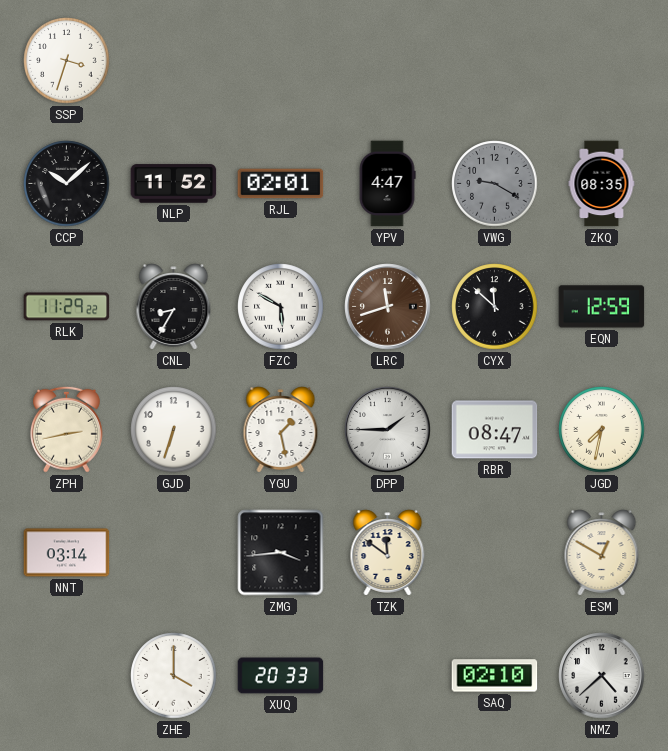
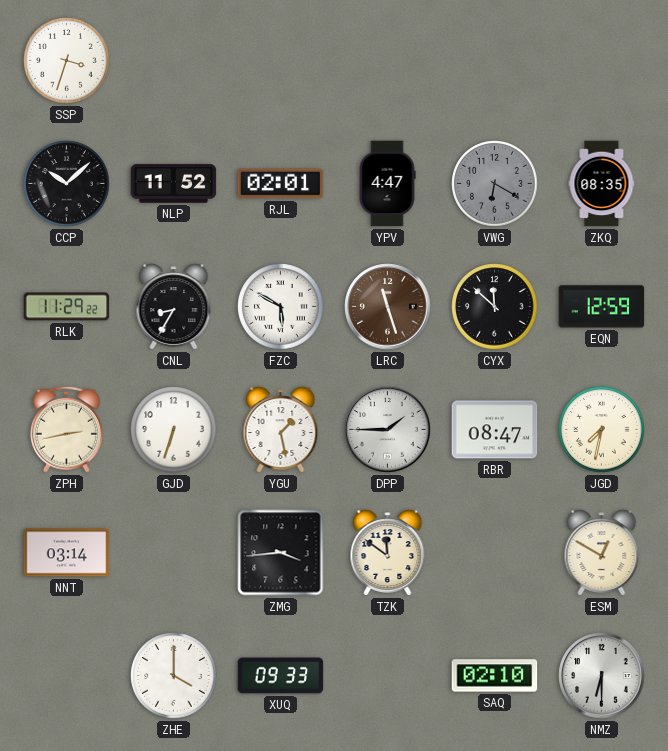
VWG: 9:20 -> 6:20 (495, 184)
LRC: 11:42 -> 11:27 (388, 307)
XUQ: 20:33 -> 09:33 (281, 676)
NMZ: 4:38 -> 6:30 (602, 676)
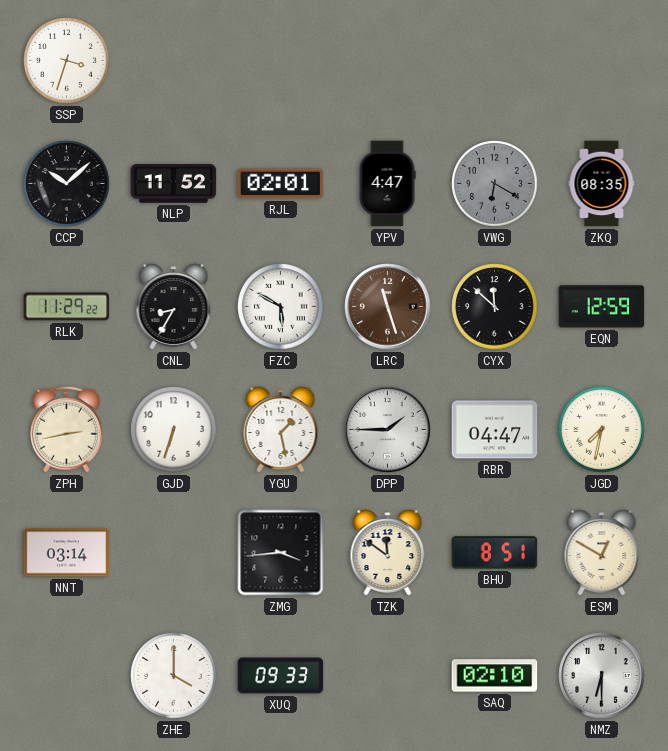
RBR: 08:47 -> 04:47 (495, 430)
BHU: none -> 8:51 (495, 553)
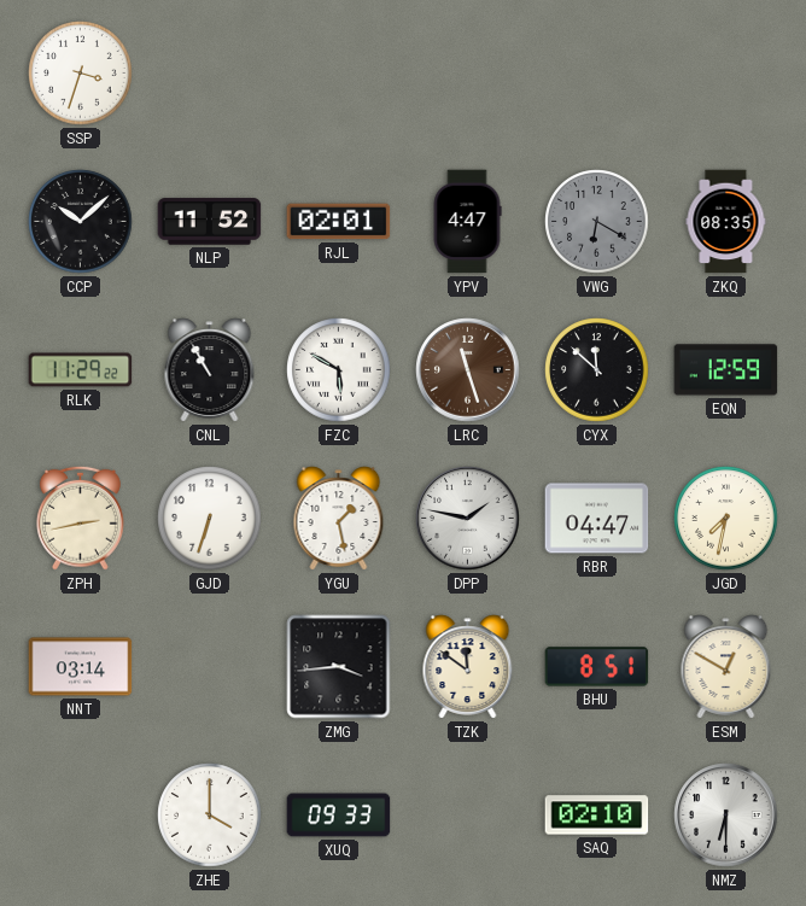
CNL: 8:35 -> 10:55 (210, 370)
DPP: 1:45 -> 1:47 (468, 519)
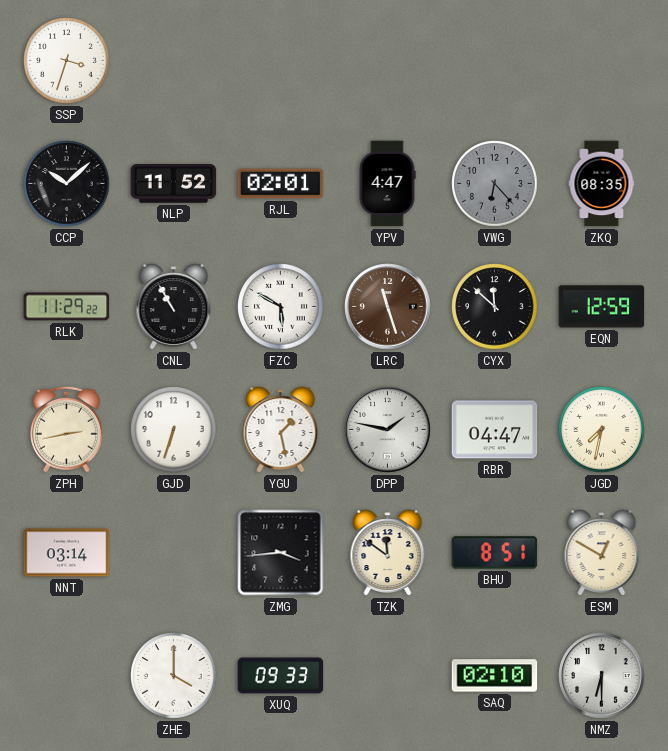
VWG: 6:20 -> 6:23 (495, 184)
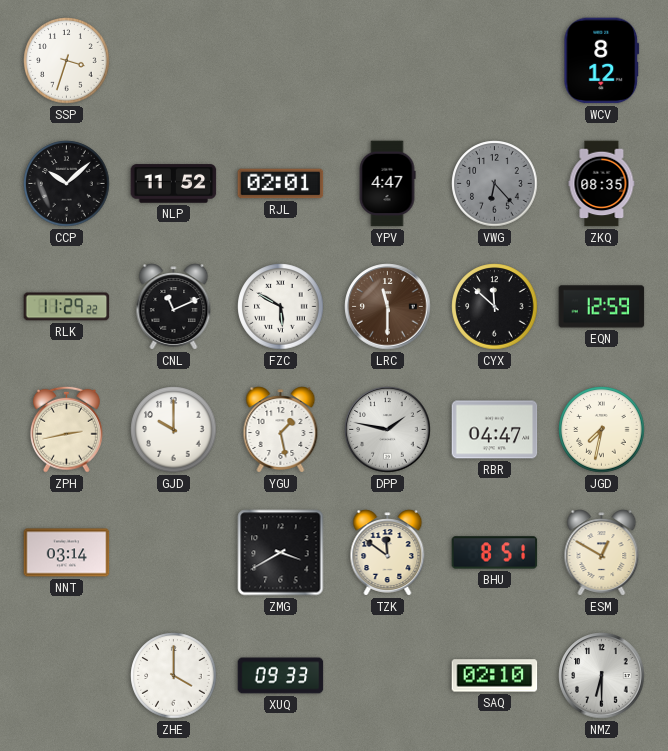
WCV: none -> 8:12 (602, 61)
CNL: 10:55 -> 11:11 (174, 307)
LRC: 11:27 -> 11:30 (388, 307)
GJD: 6:33 -> 10:00 (174, 430)
ZMG: 3:44 -> 3:40 (281, 553)
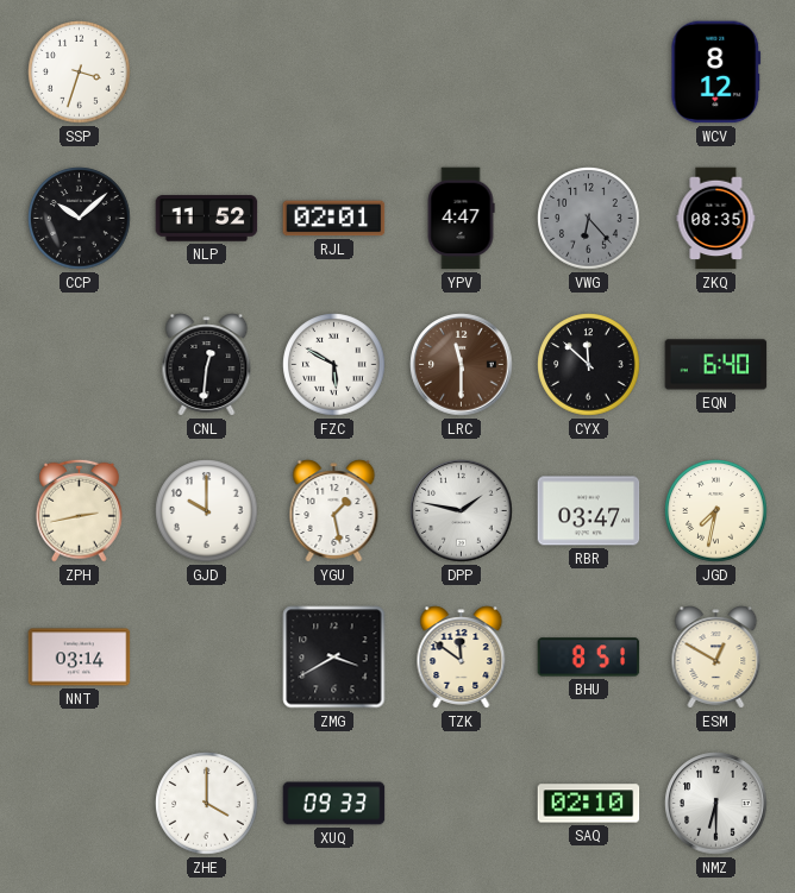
RLK: 11:29 -> none (67, 307)
CNL: 11:11 -> 12:31 (207, 365)
EQN: 12:59 -> 6:40 (716, 365)
RBR: 04:47 -> 03:47 (589, 511)
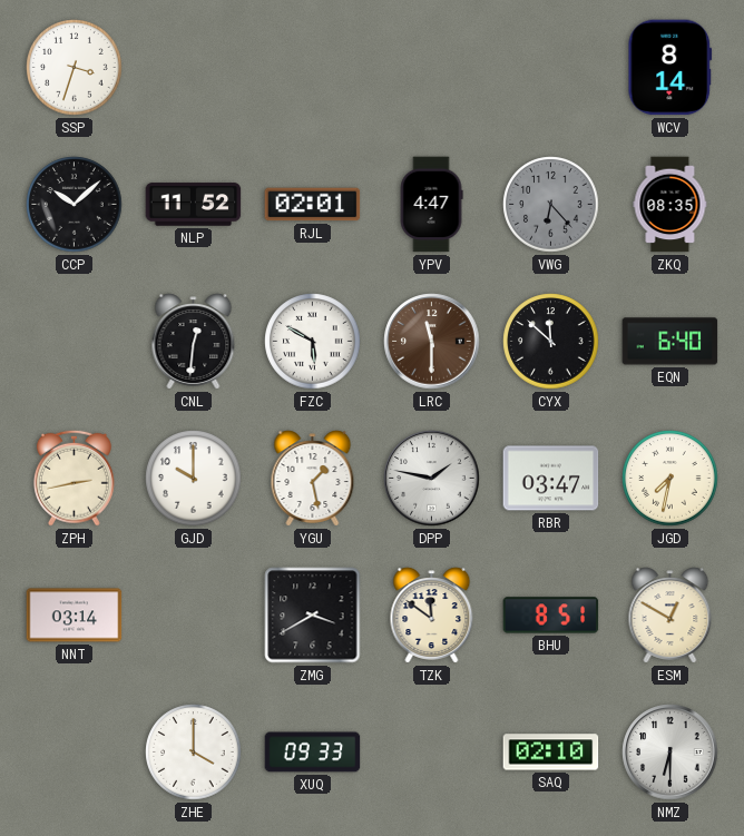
WCV: 8:12 -> 8:14 (670, 68)
